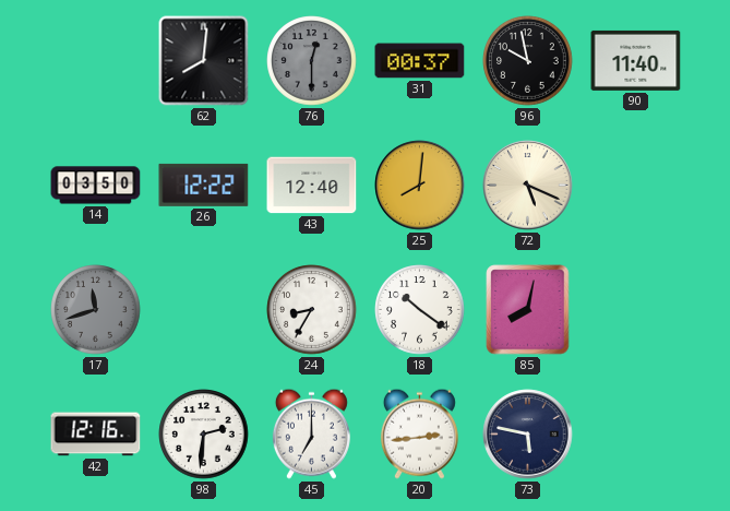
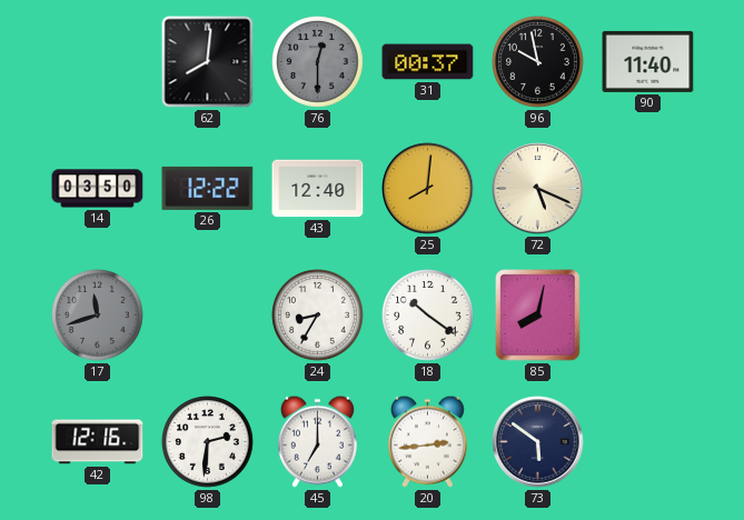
73: 5:47 -> 5:51 (538, 442)
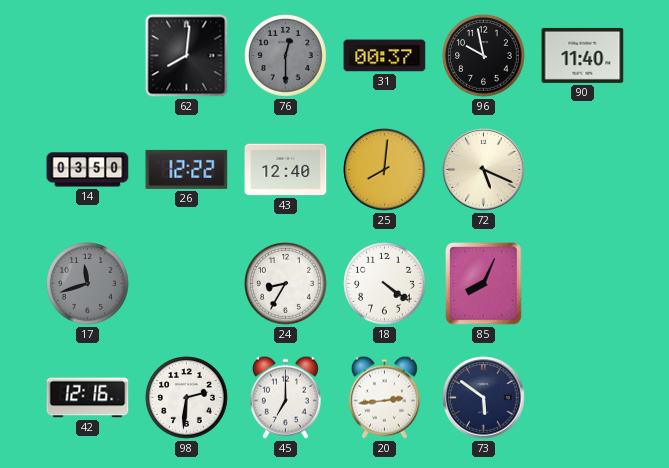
18: 10:21 -> 4:21 (385, 284)
85: 8:02 -> 8:04 (484, 284)
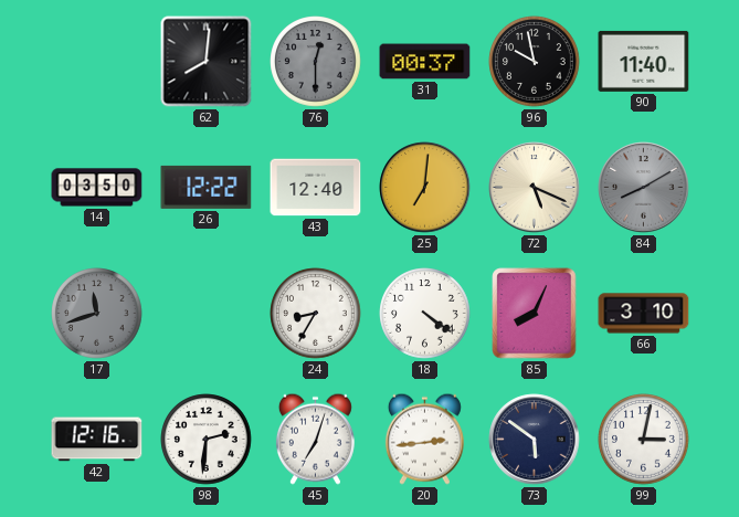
25: 8:01 -> 7:01 (425, 188)
84: none -> 8:10 (644, 188)
66: none -> 3:10 (644, 314)
45: 7:00 -> 7:03 (315, 439)
99: none -> 3:02 (644, 440)
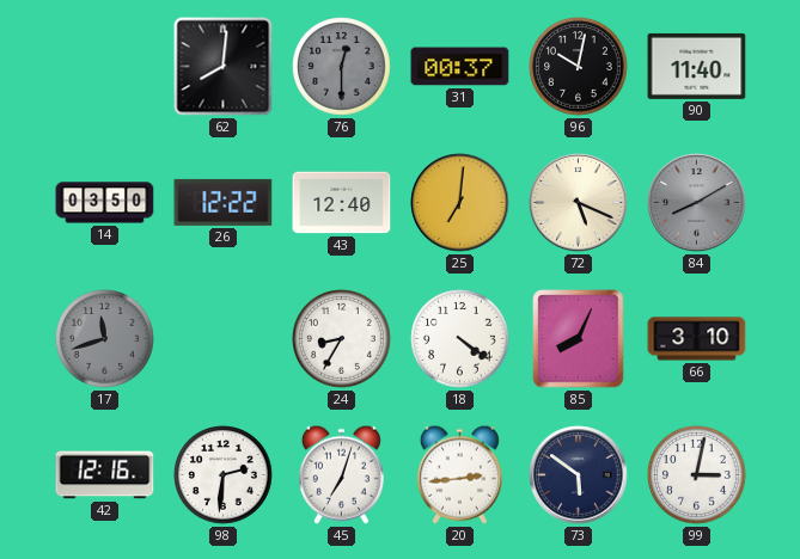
96: 9:58 -> 10:02 (579, 67)
